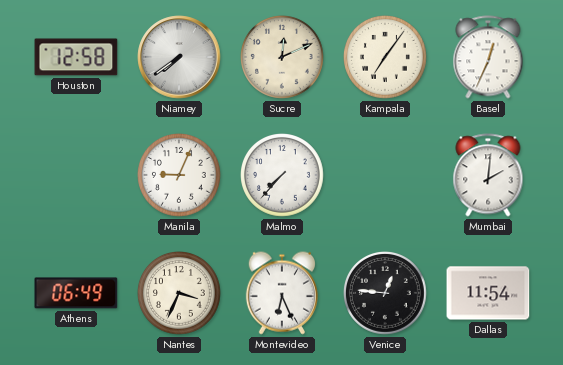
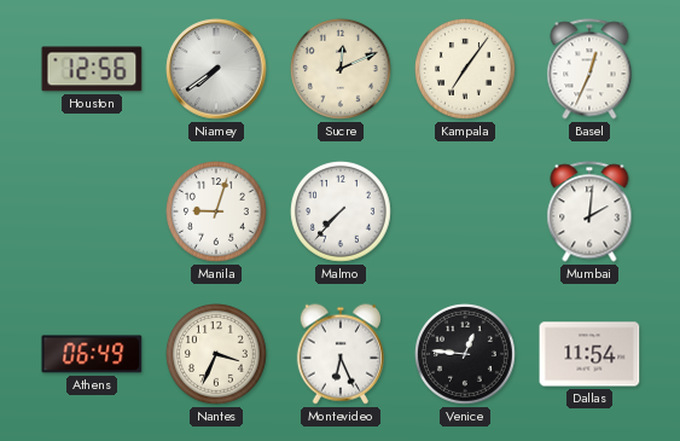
Houston: 12:58 -> 12:56 (92, 69)
Manila: 9:04 -> 9:03 (217, 213)
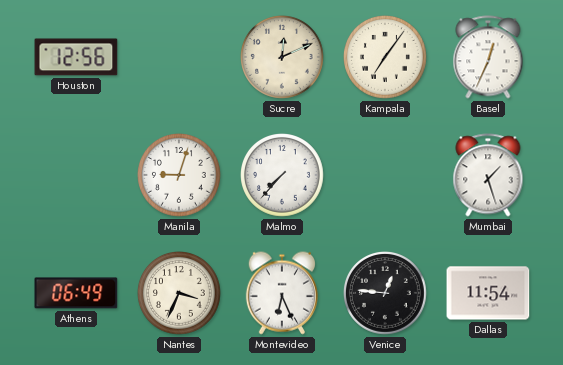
Niamey: 7:39 -> none (216, 69)
Mumbai: 2:01 -> 1:27 (488, 175)
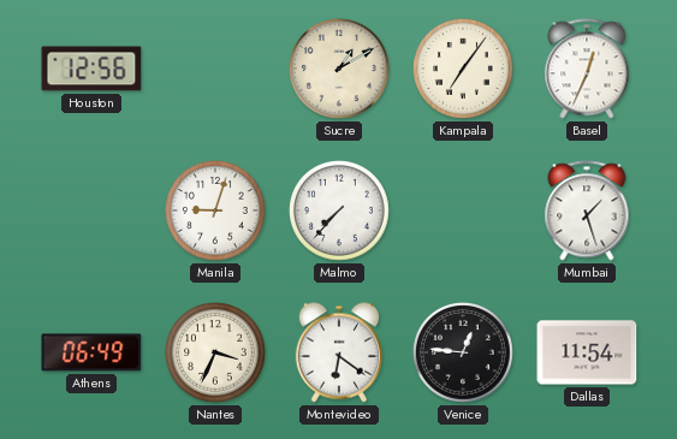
Sucre: 12:11 -> 1:10 (340, 70)
Montevideo: 6:26 -> 6:21 (339, 352)
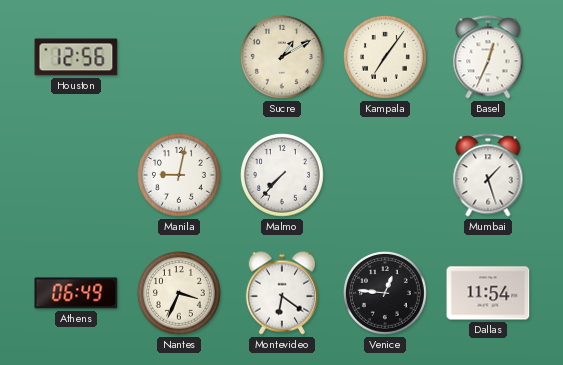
Manila: 9:03 -> 9:02 (180, 176)
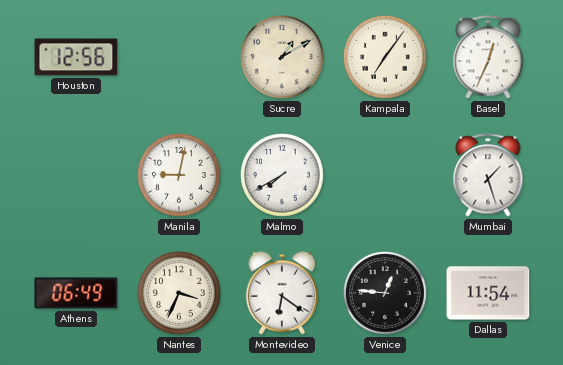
Malmo: 7:37 -> 7:40 (283, 176)
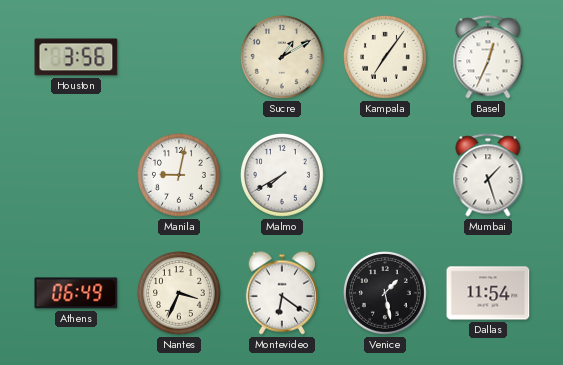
Houston: 12:56 -> 3:56 (76, 57)
Venice: 12:46 -> 1:28 (386, 294)
